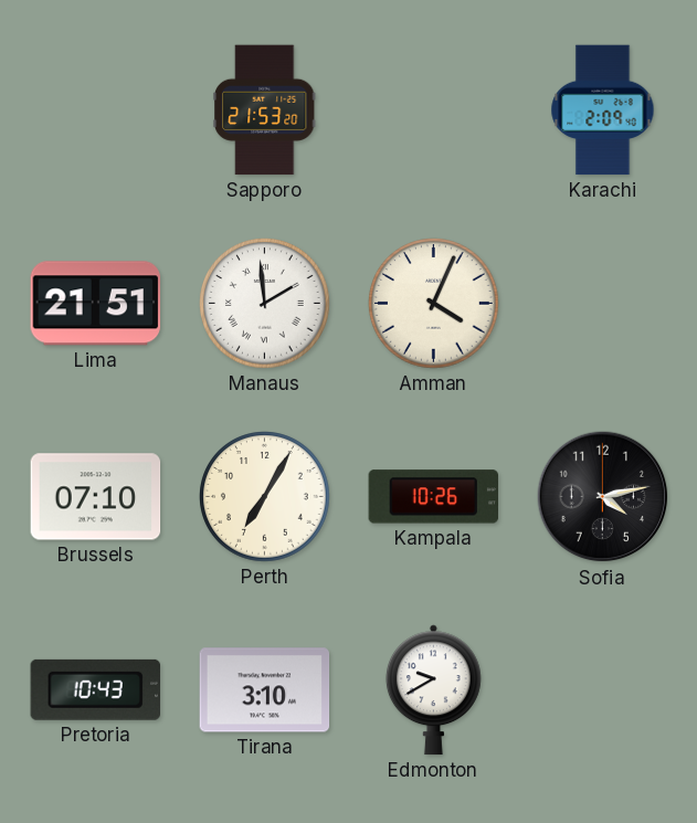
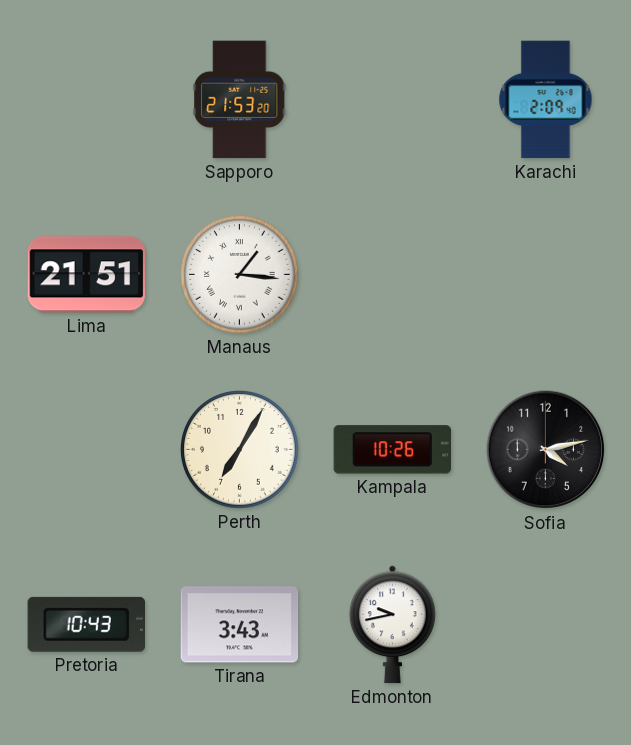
Manaus: 1:59 -> 1:16 (240, 275)
Amman: 4:04 -> none (434, 304)
Brussels: 07:10 -> none (96, 497)
Tirana: 3:10 -> 3:43 (240, 625)
Edmonton: 9:40 -> 9:43 (392, 625)
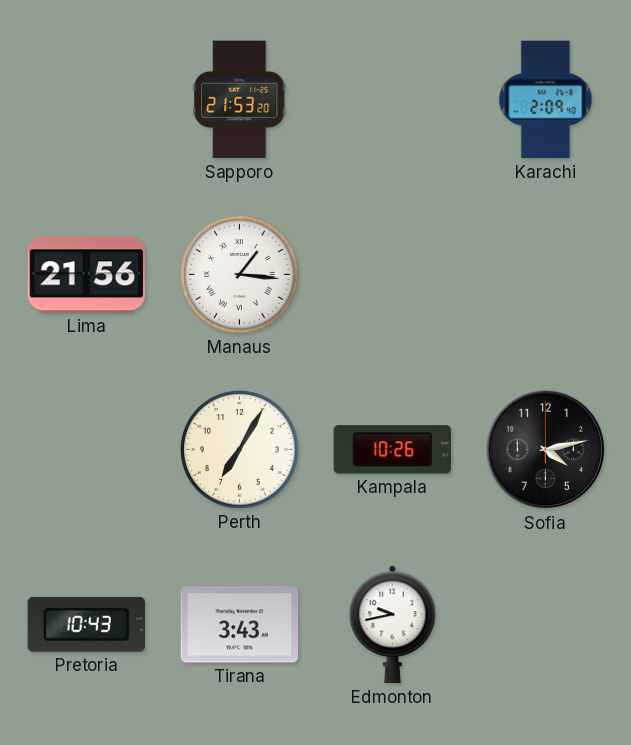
Lima: 21:51 -> 21:56 (87, 275)
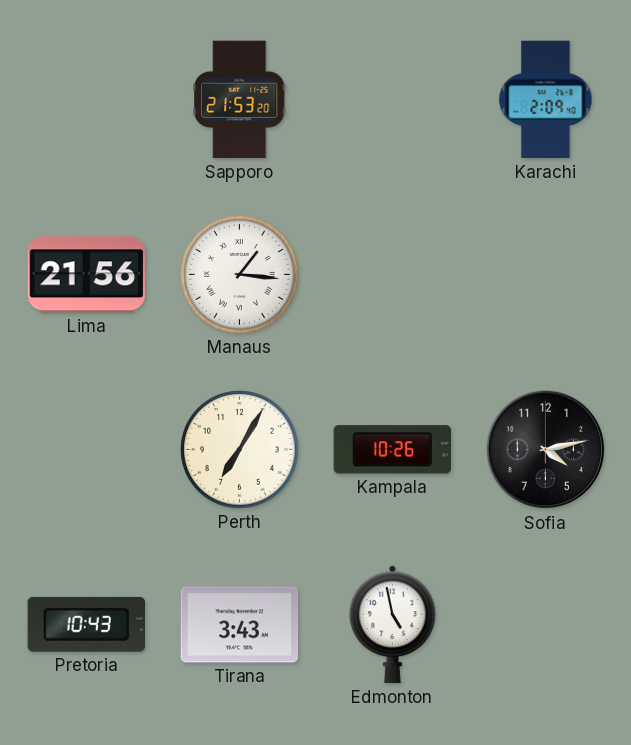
Edmonton: 9:43 -> 4:58 (392, 625)
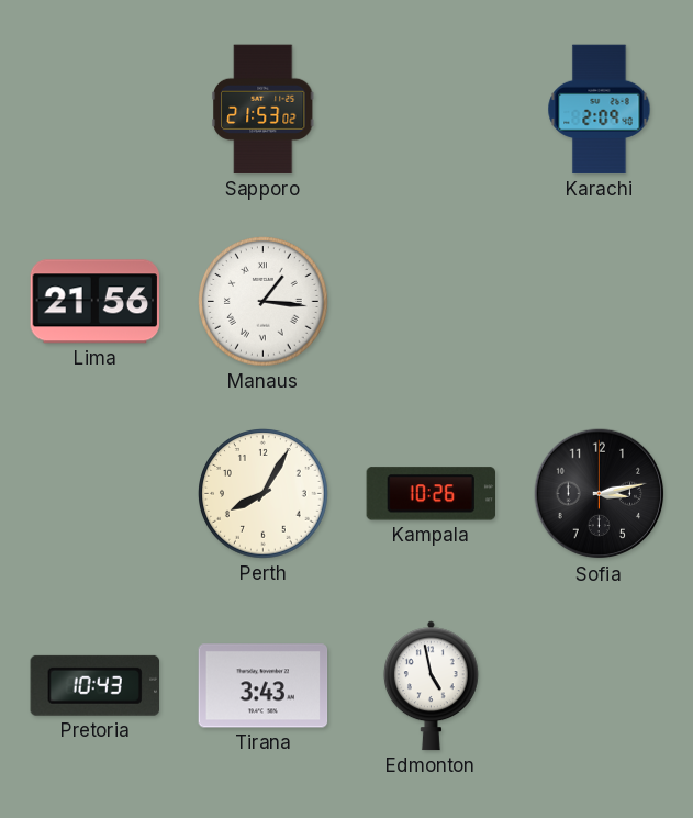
Sapporo: 21:53:20 -> 21:53:02 (264, 110)
Perth: 7:05 -> 8:05 (264, 494)
Sofia: 4:13 -> 3:13 (600, 494)
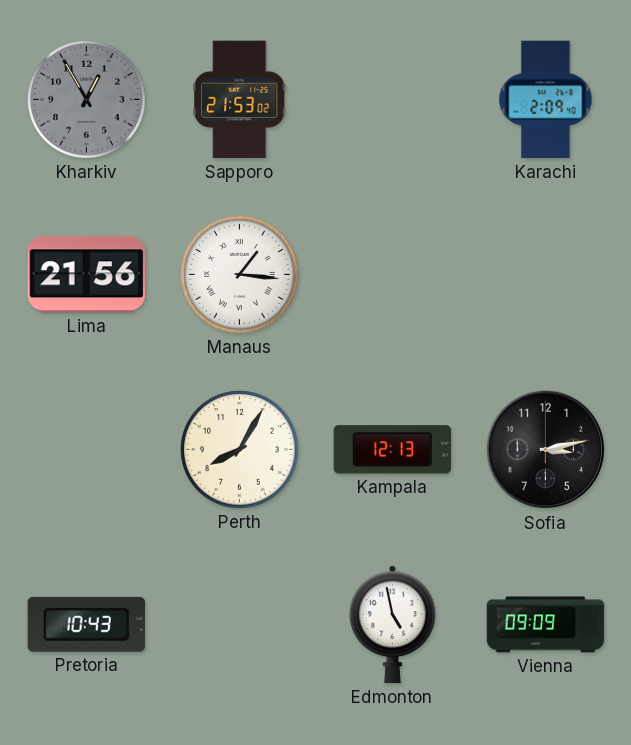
Kharkiv: none -> 12:55 (87, 100)
Kampala: 10:26 -> 12:13 (392, 450)
Tirana: 3:43 -> none (264, 686)
Vienna: none -> 09:09 (546, 625)
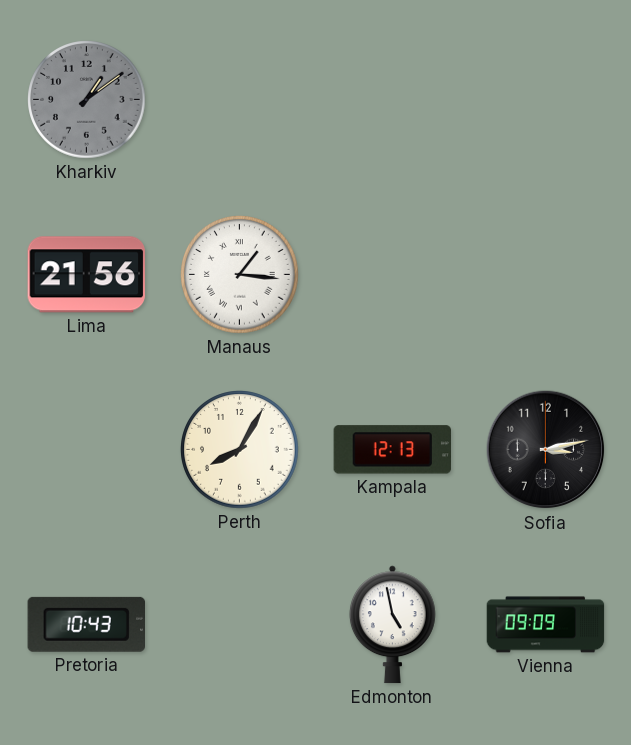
Kharkiv: 12:55 -> 1:09 (87, 100)
Sapporo: 21:53 -> none (240, 100)
Karachi: 2:09 -> none (546, 100)
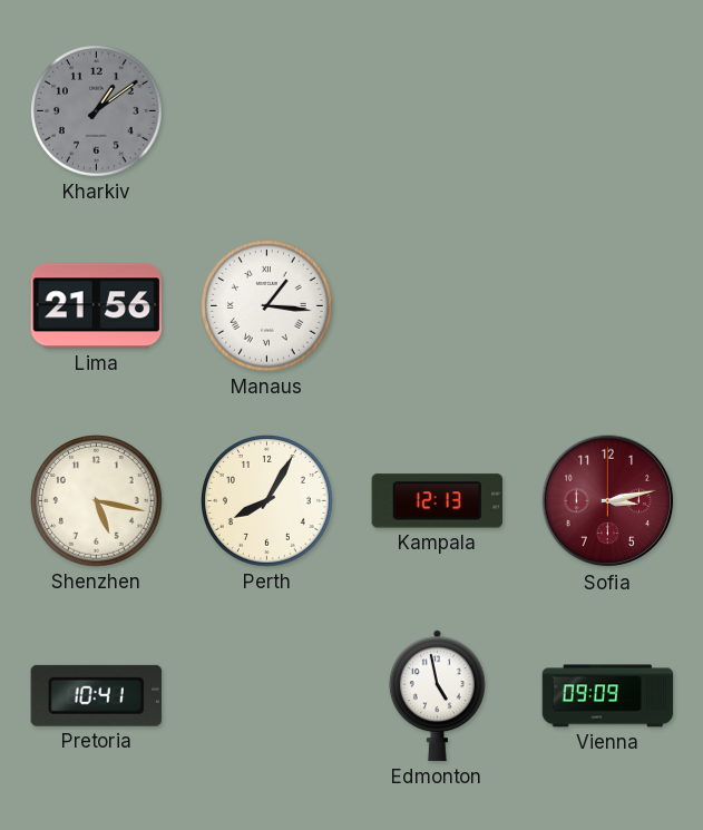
Shenzhen: none -> 5:17 (97, 501)
Sofia dial: black -> burgundy (608, 501)
Pretoria: 10:43 -> 10:41 (96, 695)
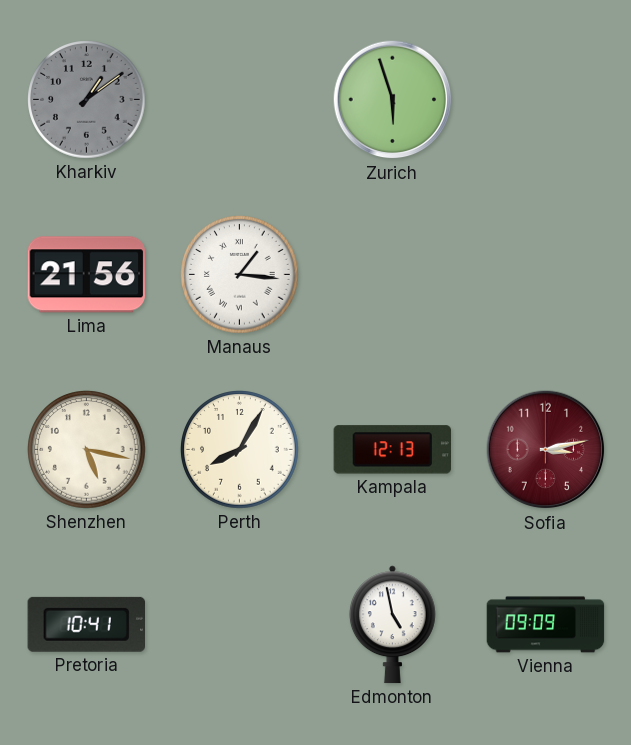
Zurich: none -> 5:57 (393, 100)
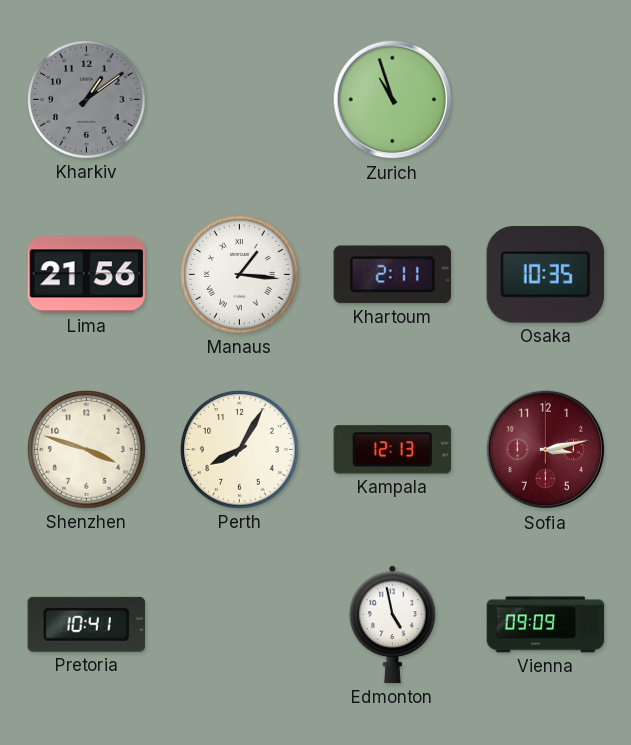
Zurich: 5:57 -> 10:57 (393, 100)
Khartoum: none -> 2:11 (392, 275)
Osaka: none -> 10:35 (545, 275)
Shenzhen: 5:17 -> 3:48 (87, 450)
